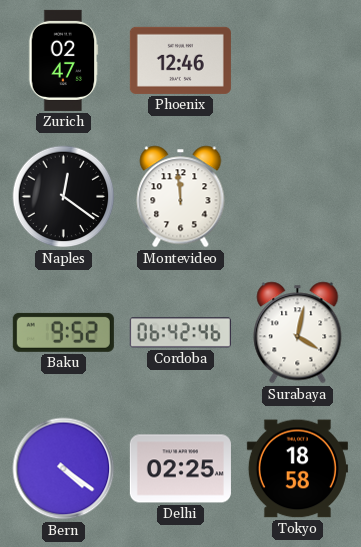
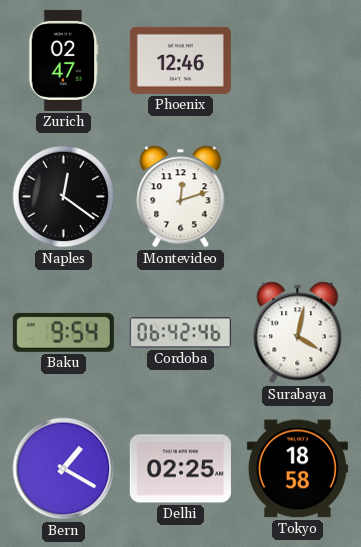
Montevideo: 11:59 -> 12:12 (181, 197)
Baku: 9:52 -> 9:54 (63, 332)
Bern: 4:21 -> 1:20 (64, 469)
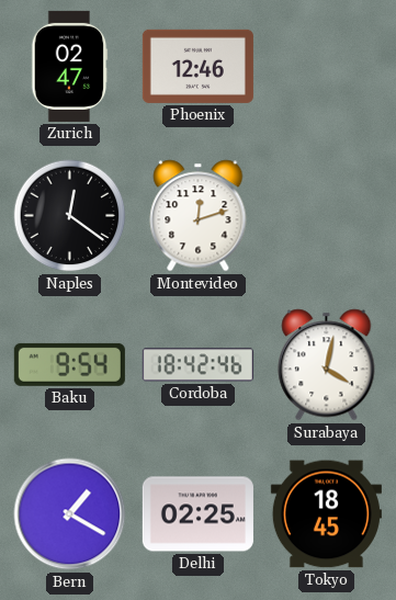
Cordoba: 06:42 -> 18:42 (197, 365)
Tokyo: 18:58 -> 18:45 (326, 514)
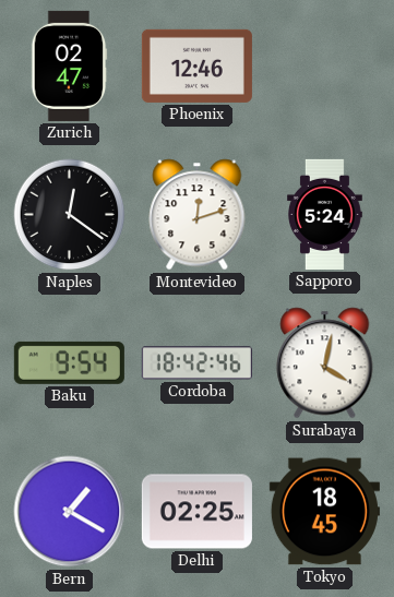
Sapporo: none -> 5:24 (325, 214)
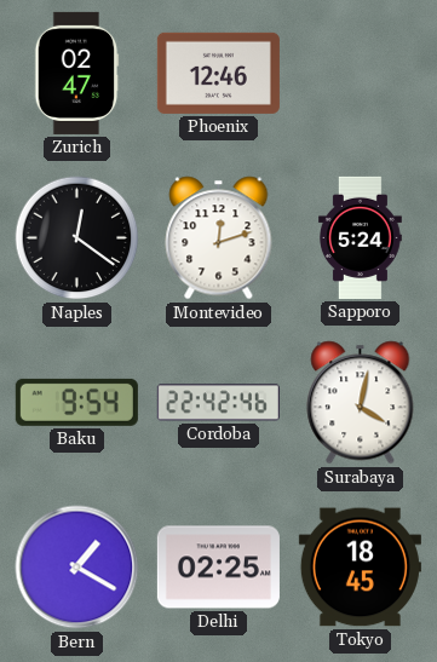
Cordoba: 18:42 -> 22:42 (218, 403)
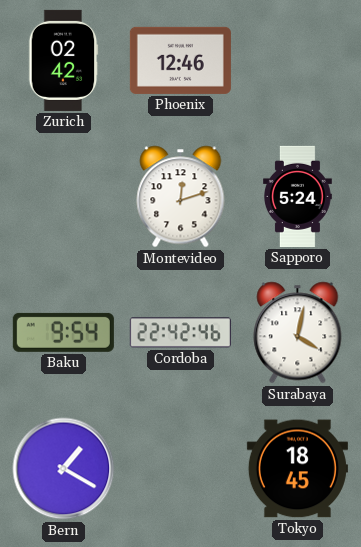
Zurich: 02:47 -> 02:42 (63, 60)
Naples: 12:21 -> none (77, 238)
Delhi: 02:25 -> none (218, 568)
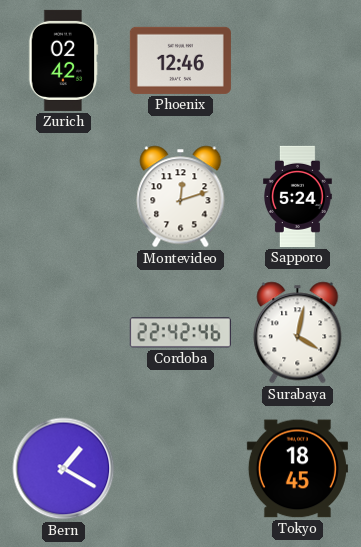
Baku: 9:54 -> none (63, 332)
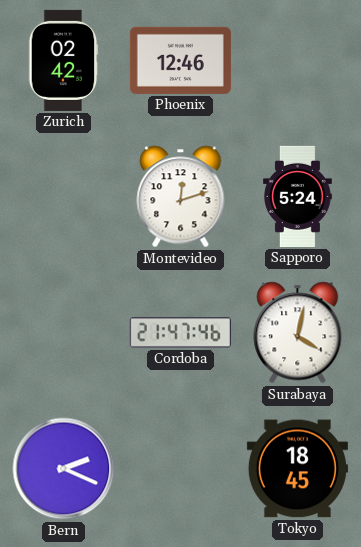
Cordoba: 22:42 -> 21:47 (180, 333)
Bern: 1:20 -> 2:19 (64, 469)
